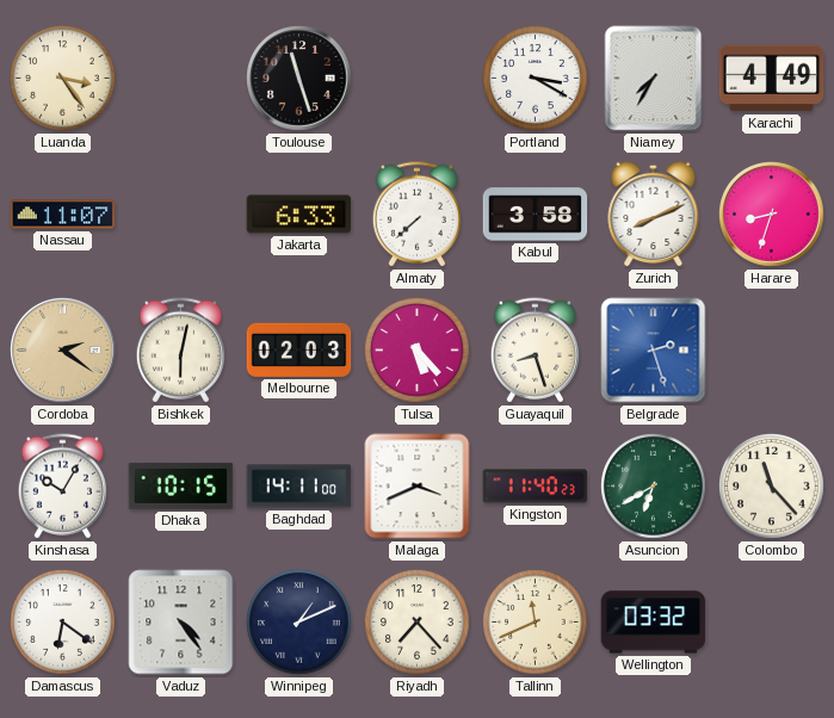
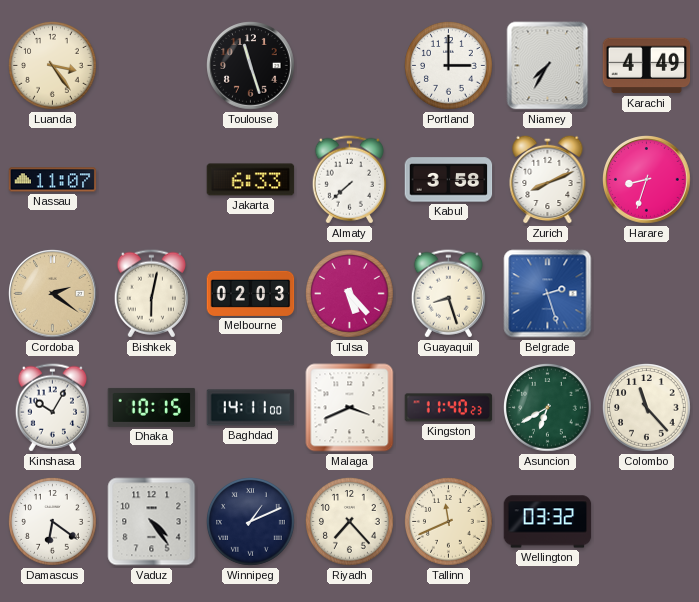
Portland: 3:20 -> 3:00 (449, 66)
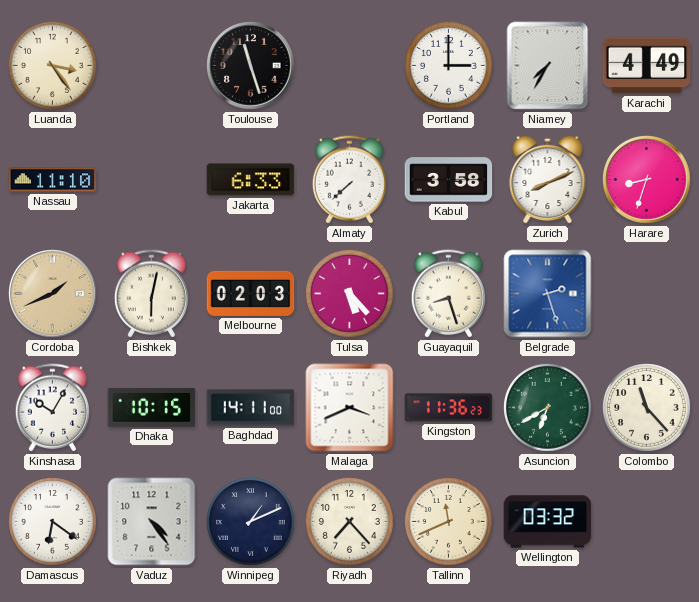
Nassau: 11:07 -> 11:10 (53, 180)
Cordoba: 2:21 -> 1:41 (53, 294)
Kingston: 11:40 -> 11:36 (449, 408)
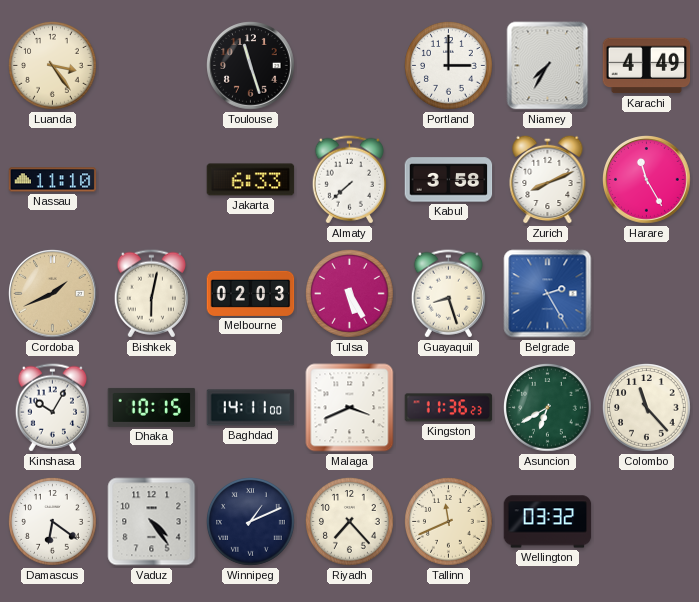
Harare: 8:33 -> 11:25 (647, 180)
Tulsa: 5:23 -> 5:25 (350, 294)
Belgrade: 2:27 -> 2:25 (548, 294)
